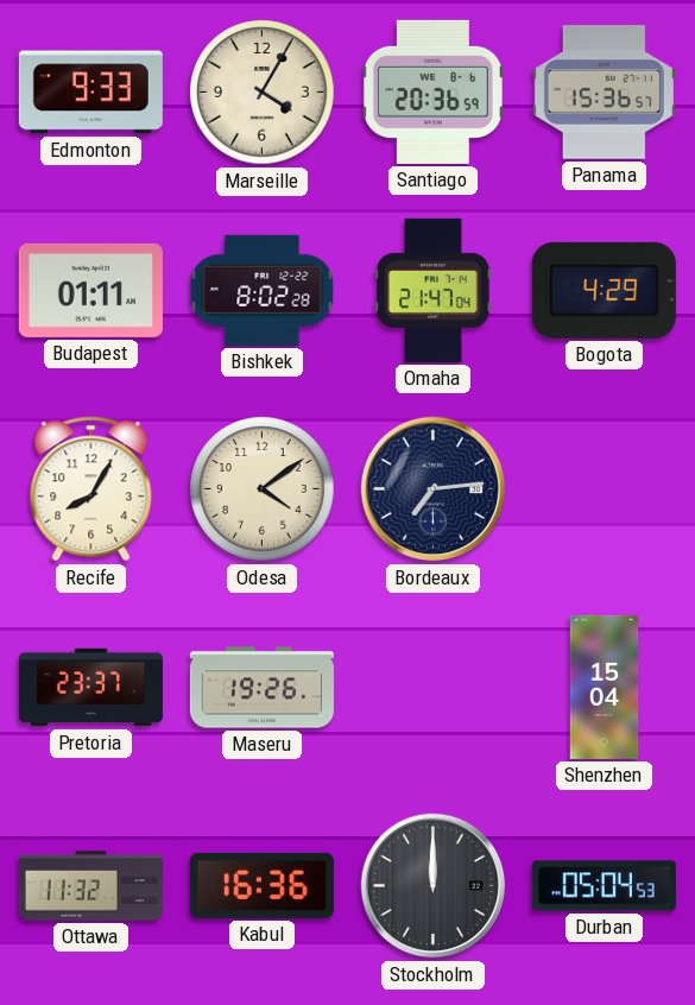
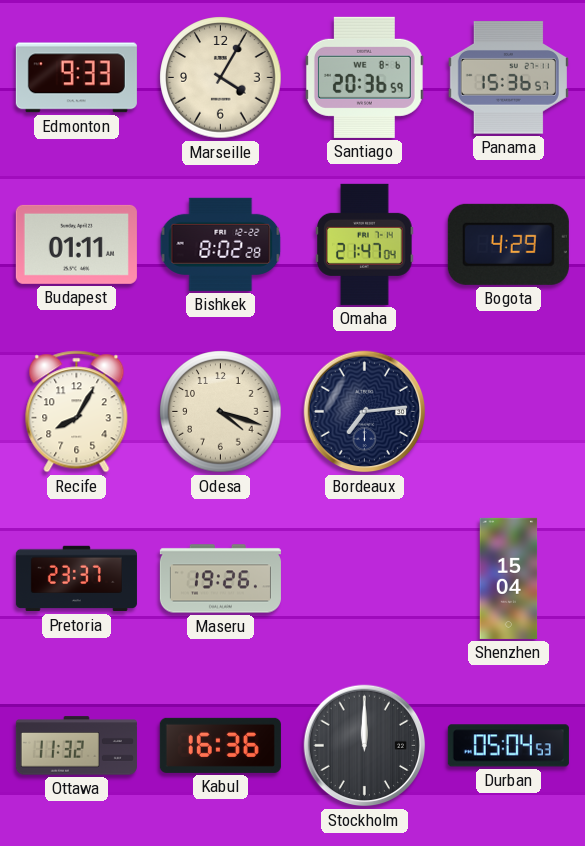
Odesa: 4:09 -> 4:18 (221, 412)
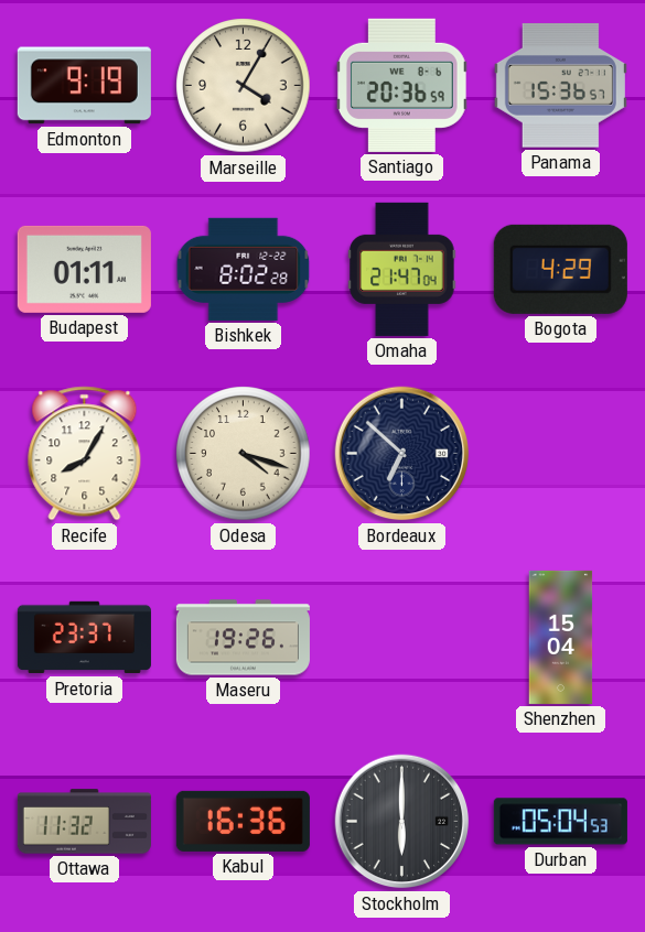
Edmonton: 9:33 -> 9:19 (84, 86)
Bordeaux: 7:14 -> 6:52 (402, 454)
Stockholm: 12:00 -> 6:00 (402, 822)
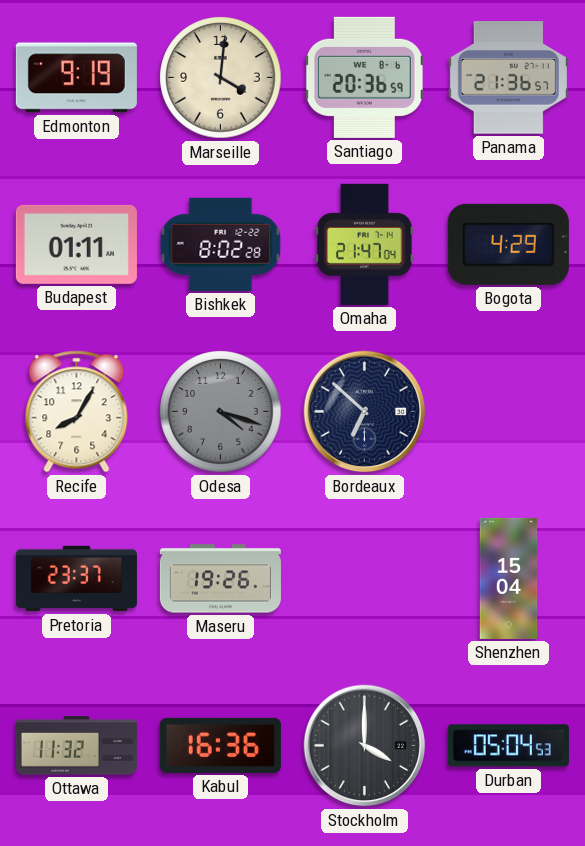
Marseille: 4:05 -> 4:01 (221, 78)
Panama: 15:36 -> 21:36 (508, 78)
Odesa dial: cream -> grey (221, 412)
Stockholm: 6:00 -> 4:00 (365, 746)
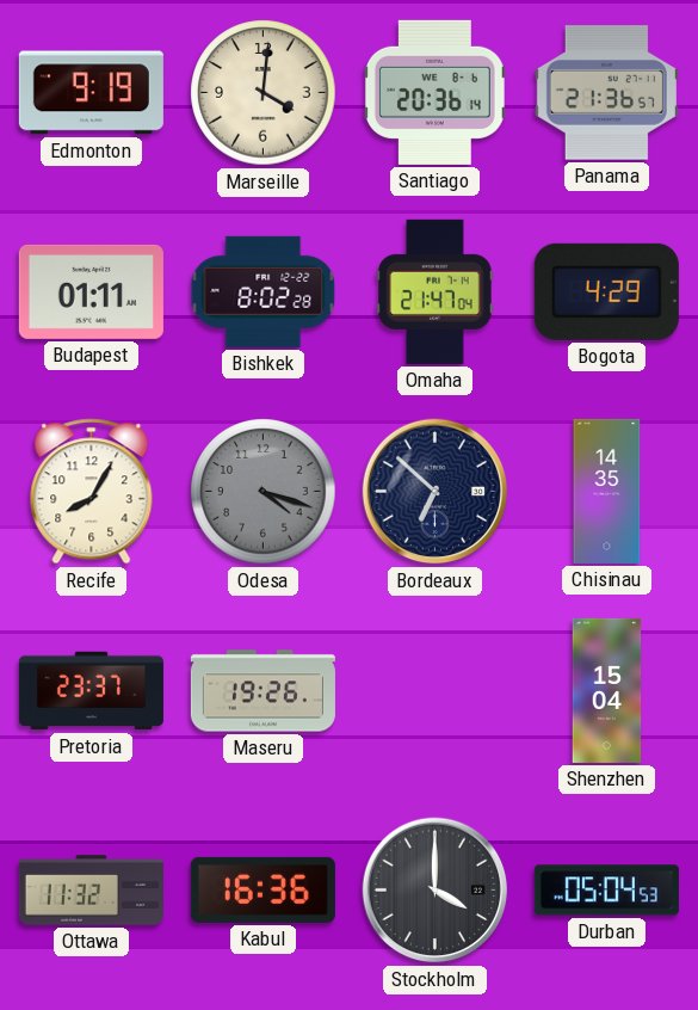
Santiago: 20:36:59 -> 20:36:14 (434, 92)
Chisinau: none -> 14:35 (607, 491)
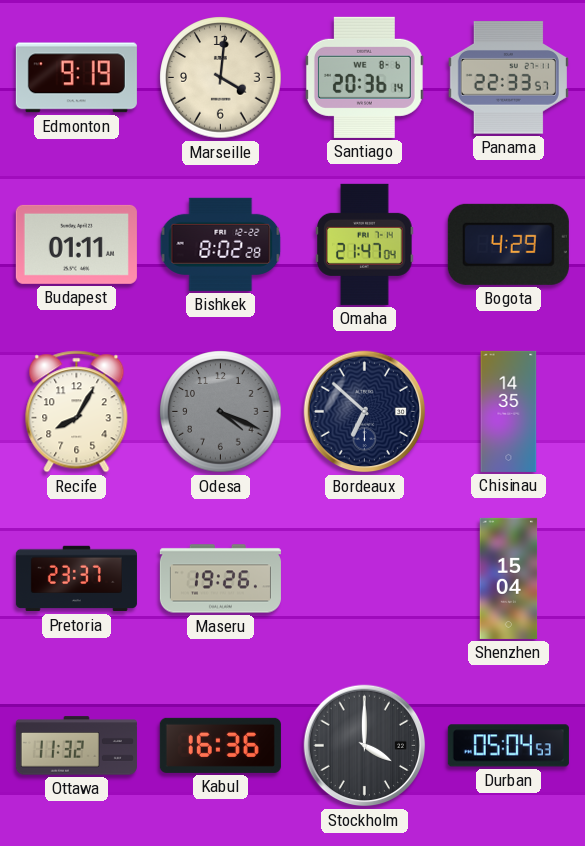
Panama: 21:36 -> 22:33 (508, 78)
Odesa: 4:18 -> 4:19 (221, 412)
